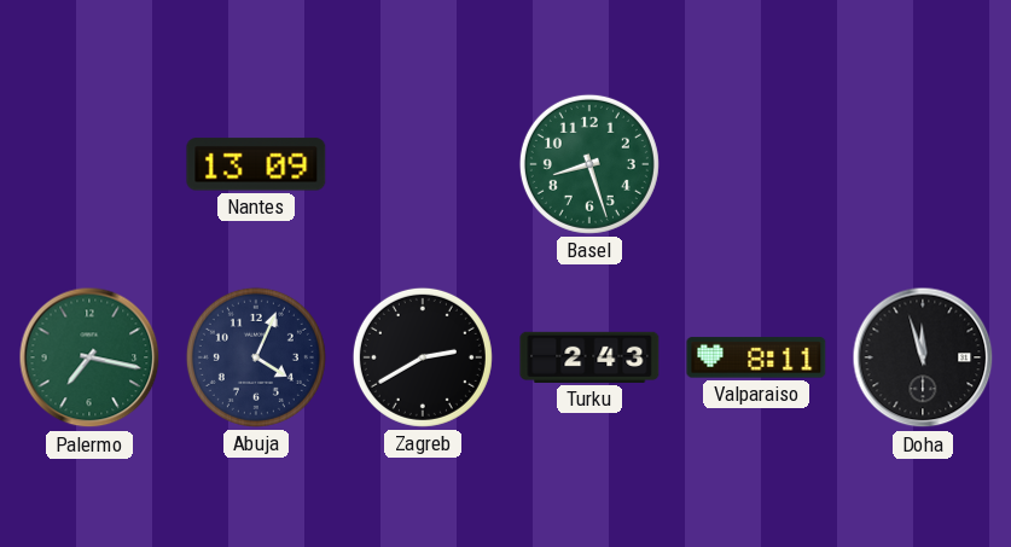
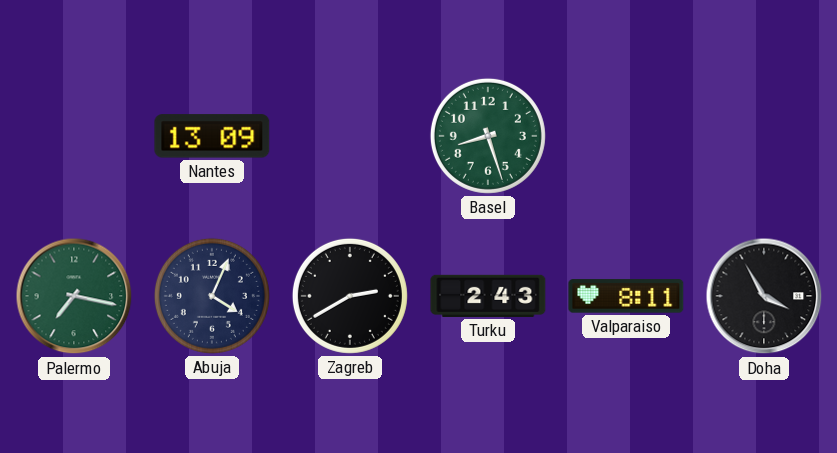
Doha: 11:57 -> 3:55 (764, 296)
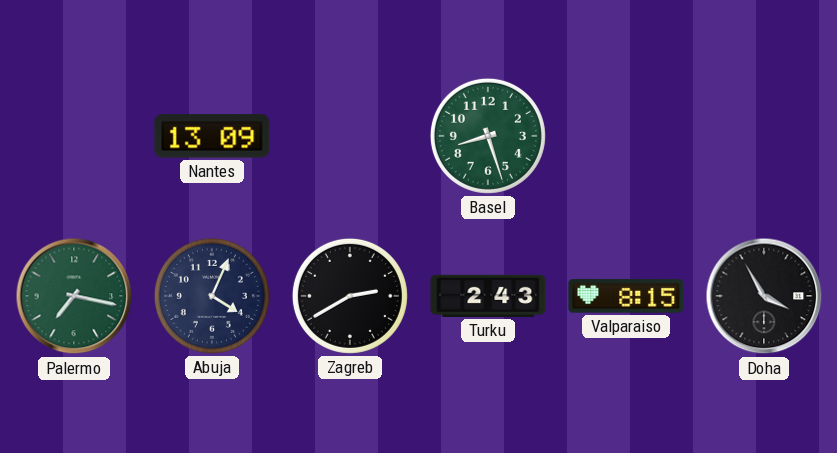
Valparaiso: 8:11 -> 8:15 (626, 296)
